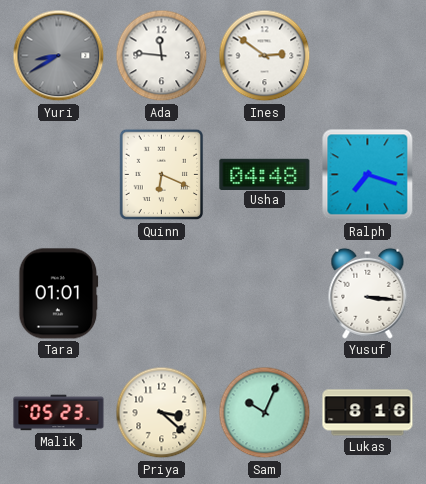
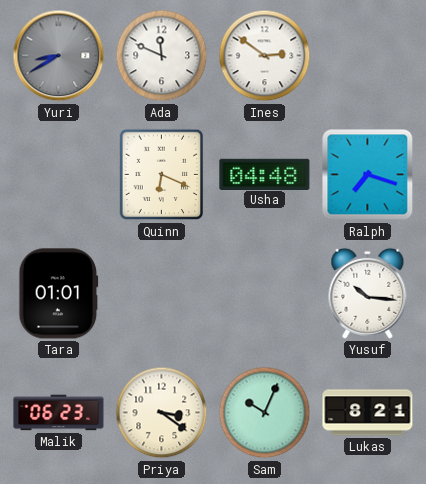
Ada: 11:46 -> 11:49 (162, 56)
Yusuf: 3:16 -> 10:16 (368, 293)
Malik: 05:23 -> 06:23 (59, 413)
Priya: 3:22 -> 3:21 (162, 413)
Lukas: 8:16 -> 8:21 (368, 413)
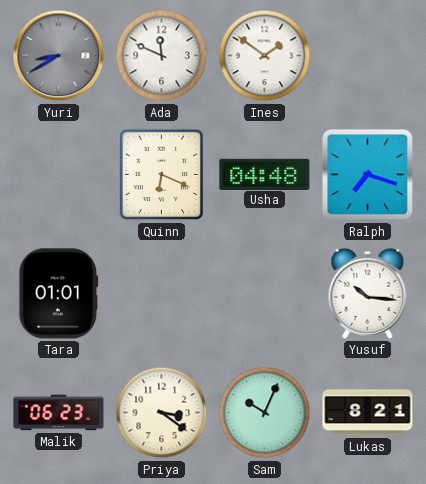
Ines: 2:51 -> 1:51 (265, 56)
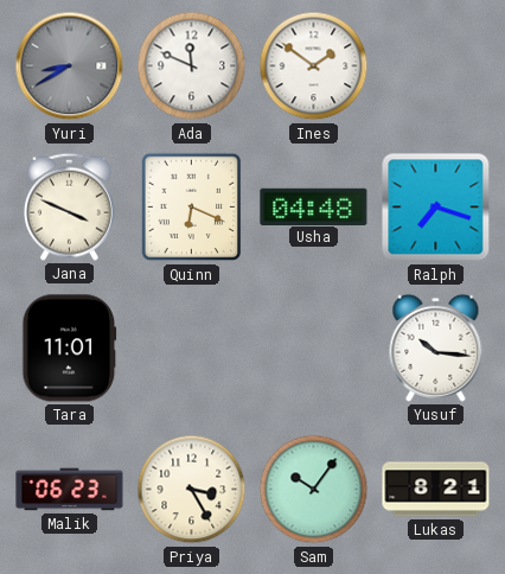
Jana: none -> 3:49 (70, 206)
Tara: 01:01 -> 11:01 (70, 349)
Priya: 3:21 -> 3:25 (192, 490)
Sam: 10:04 -> 10:06 (314, 490)
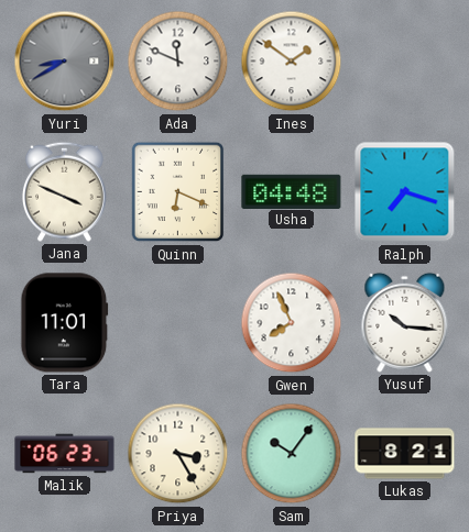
Gwen: none -> 7:56 (292, 323)
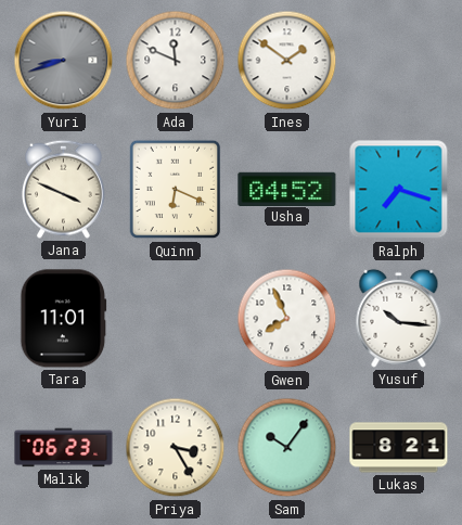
Yuri: 8:40 -> 8:42 (64, 61)
Usha: 04:48 -> 04:52 (287, 189)
